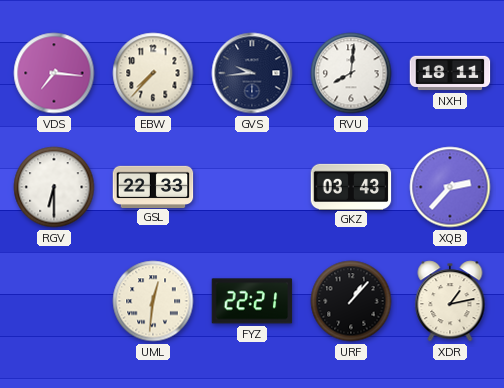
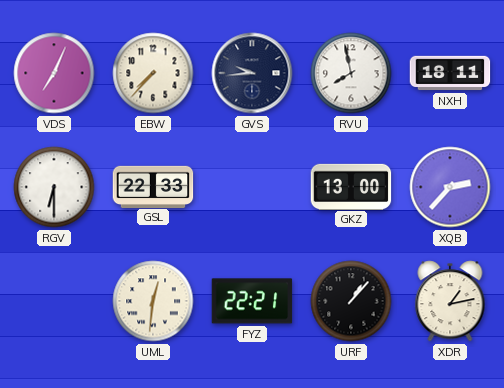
VDS: 7:16 -> 7:04 (54, 73)
RVU: 8:01 -> 7:58 (351, 73)
GKZ: 03:43 -> 13:00 (351, 186)
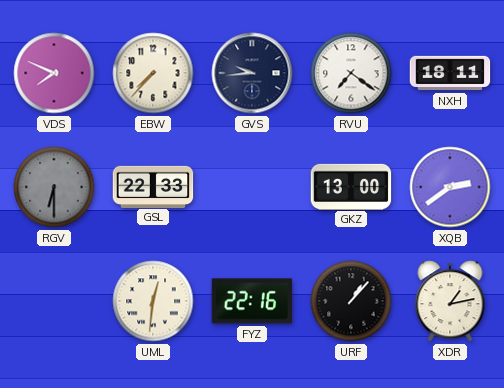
VDS: 7:04 -> 7:49 (54, 73)
RVU: 7:58 -> 7:21 (351, 73)
RGV dial: white -> grey (54, 187)
XQB: 2:37 -> 2:39 (450, 187)
FYZ: 22:21 -> 22:16 (252, 301)
